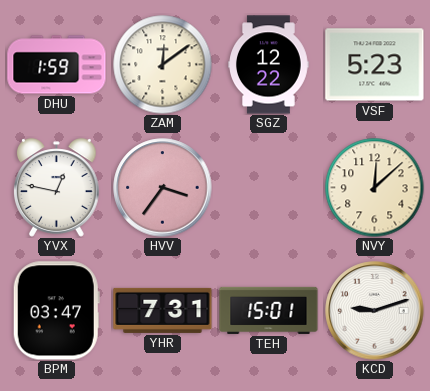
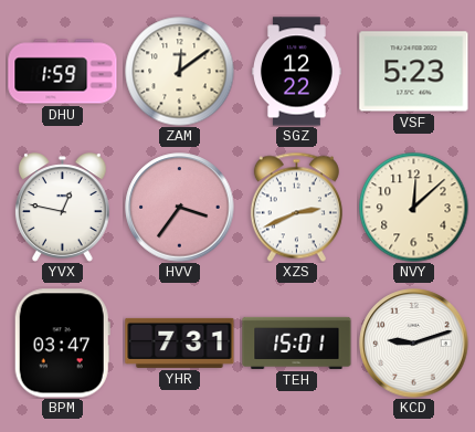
XZS: none -> 2:41 (296, 207)
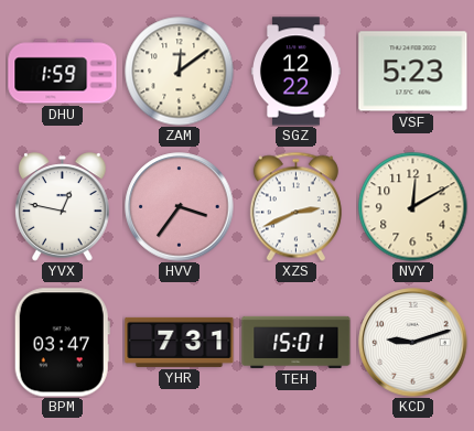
NVY: 12:08 -> 12:10 (413, 207)
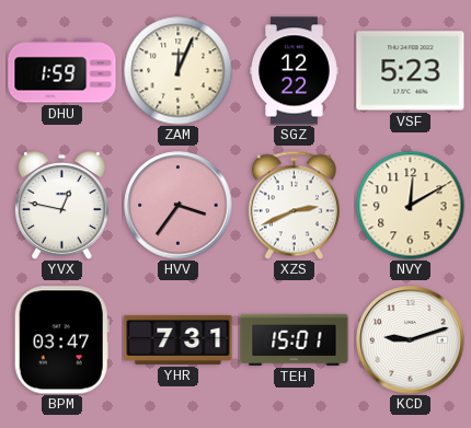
ZAM: 12:09 -> 12:04 (179, 71)
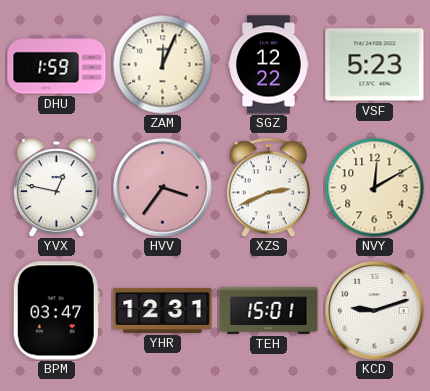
YHR: 7:31 -> 12:31 (163, 310)
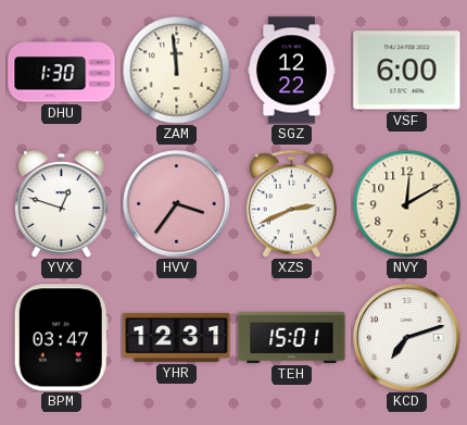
DHU: 1:59 -> 1:30 (62, 71)
ZAM: 12:04 -> 11:59 (177, 71)
VSF: 5:23 -> 6:00 (407, 71)
YVX: 12:47 -> 12:48 (62, 204)
KCD: 9:12 -> 7:12 (407, 338)
